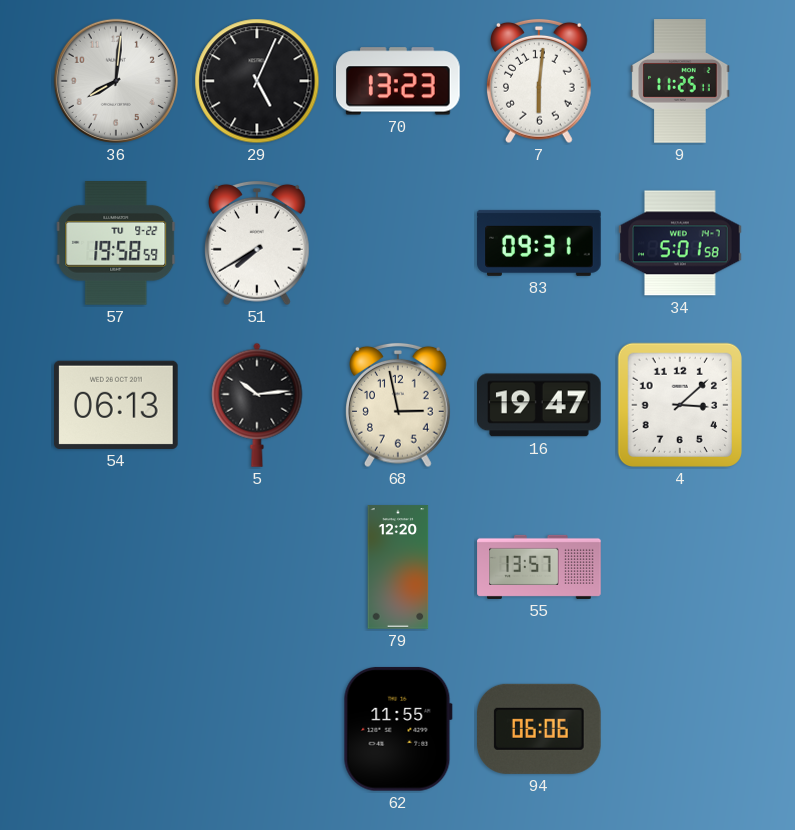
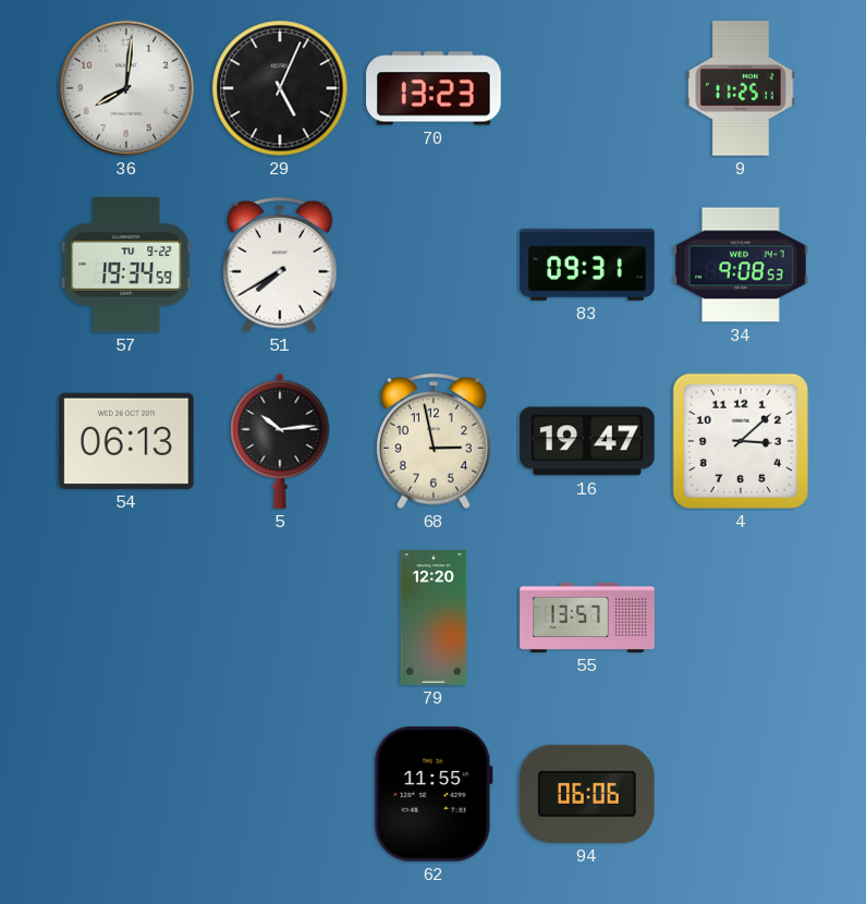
7: 6:01 -> none (540, 81)
57: 19:58 -> 19:34 (126, 266)
34: 5:01 -> 9:08 (741, 265)
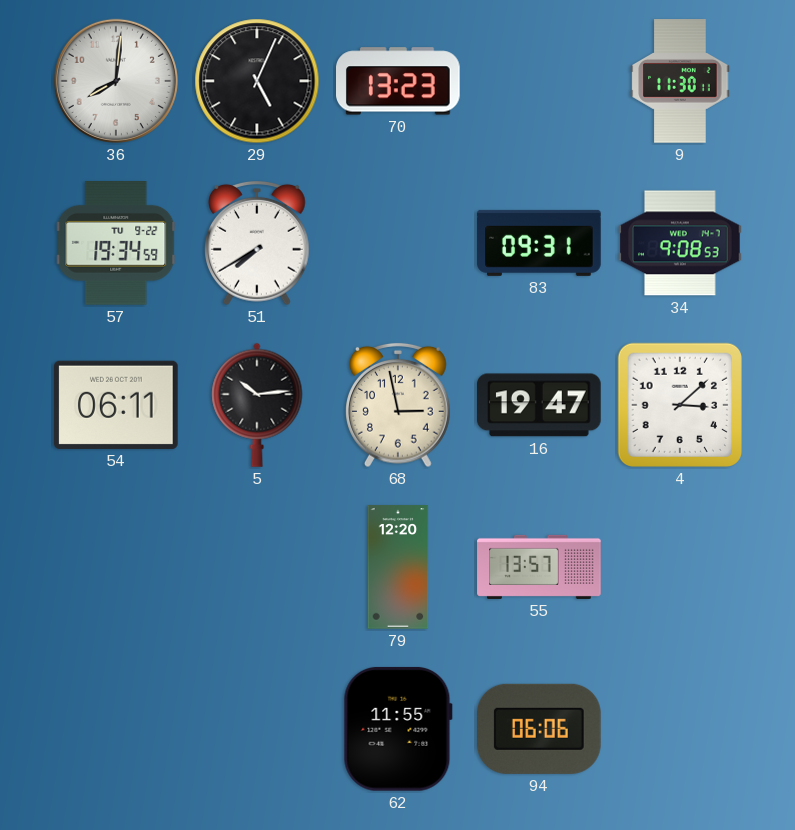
9: 11:25 -> 11:30 (680, 81)
54: 06:13 -> 06:11 (117, 405)
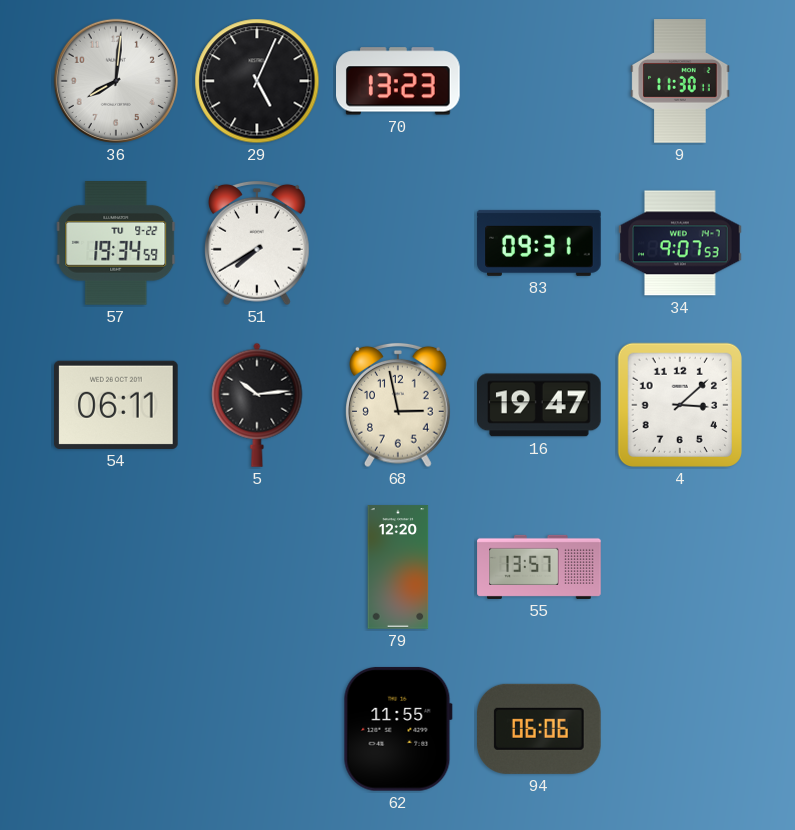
34: 9:08 -> 9:07 (680, 243)
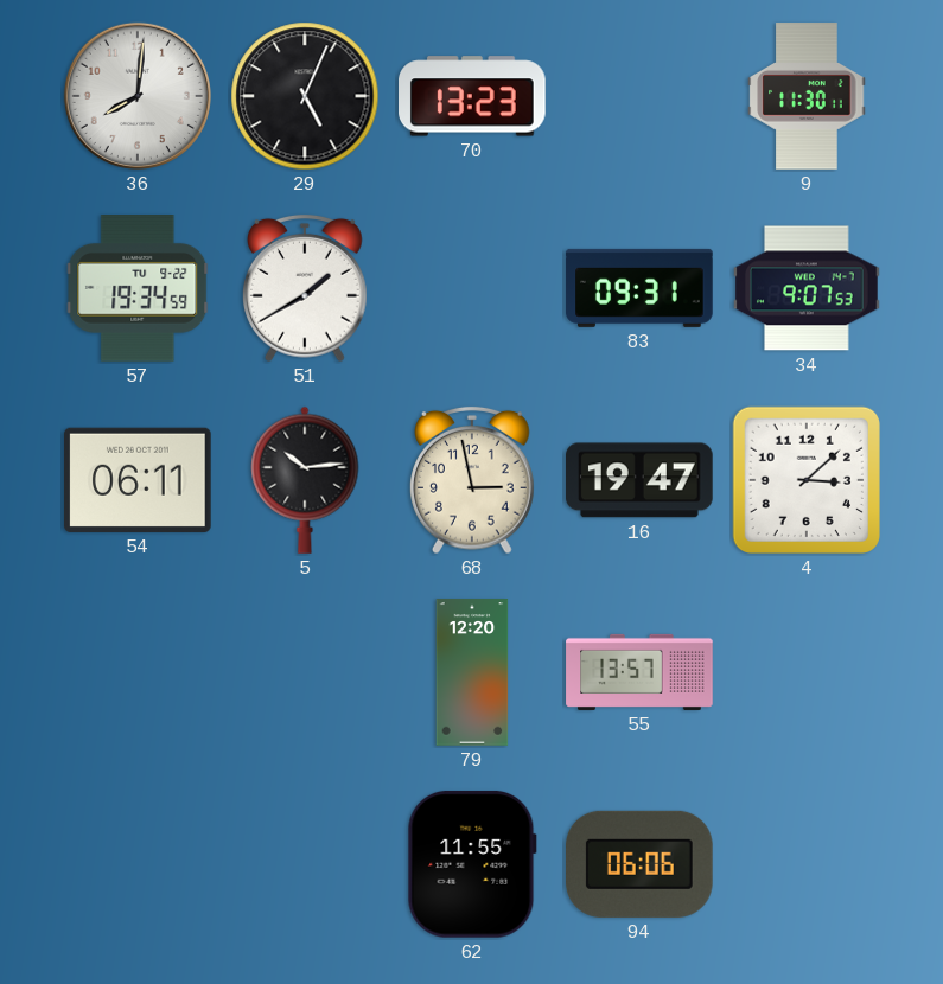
51: 7:40 -> 1:40 (306, 288)
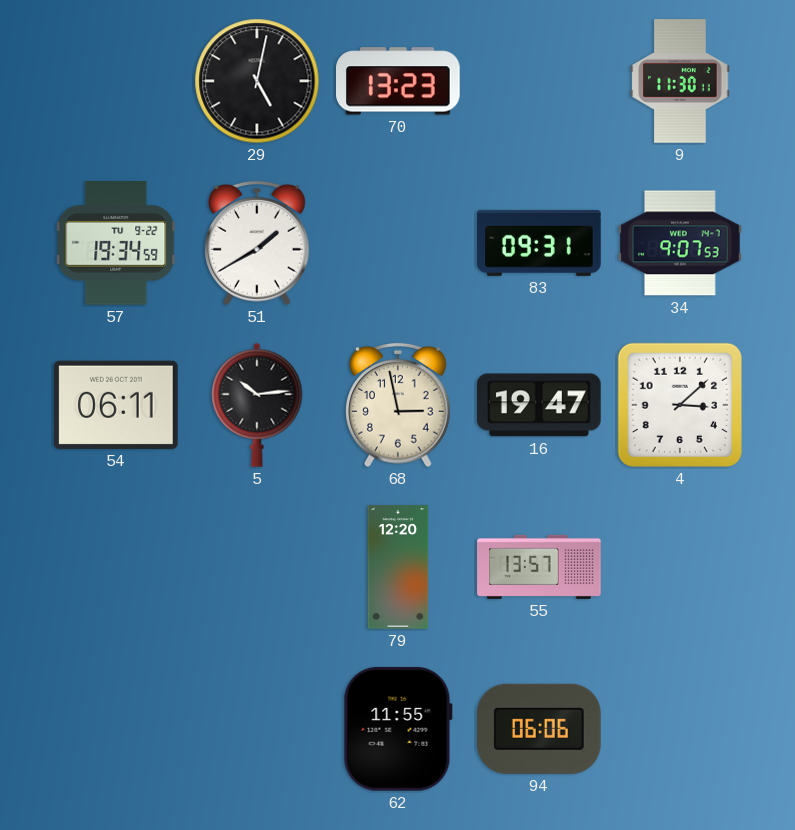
36: 8:01 -> none (138, 96)
29: 5:04 -> 5:02 (257, 81)
